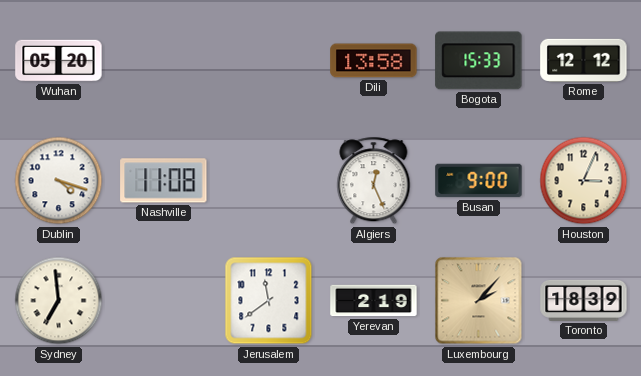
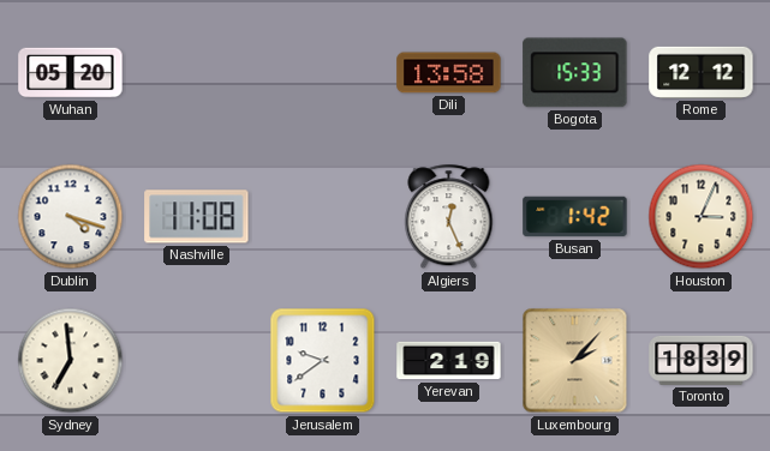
Busan: 9:00 -> 1:42 (575, 217)
Jerusalem: 11:39 -> 9:39 (323, 361)
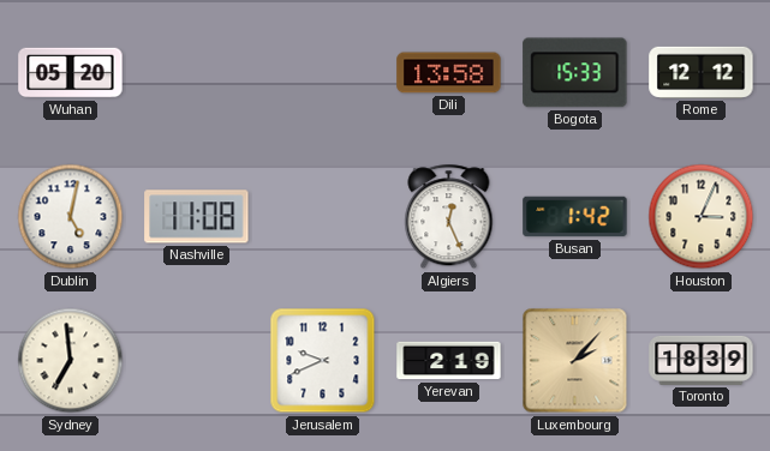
Dublin: 4:18 -> 5:02 (71, 217)
Jerusalem: 9:39 -> 9:41 (323, 361)
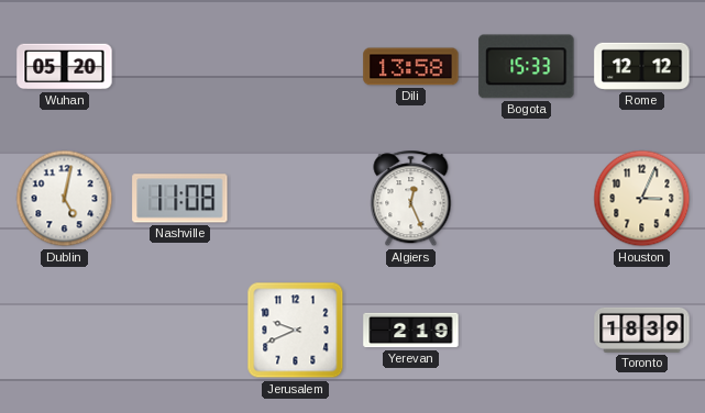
Busan: 1:42 -> none (575, 217)
Sydney: 6:59 -> none (71, 361)
Luxembourg: 2:07 -> none (575, 361)
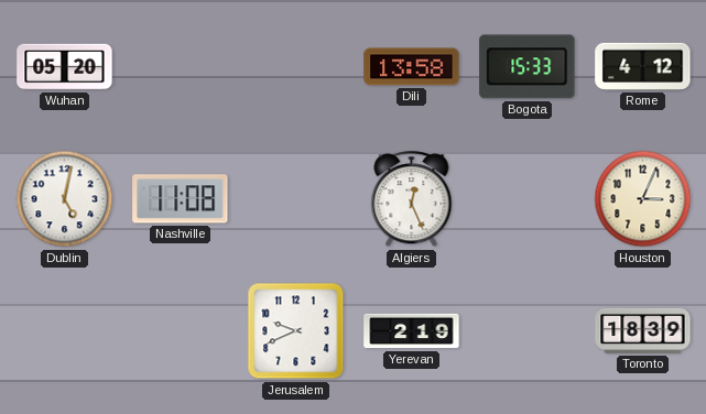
Rome: 12:12 -> 4:12 (643, 66)
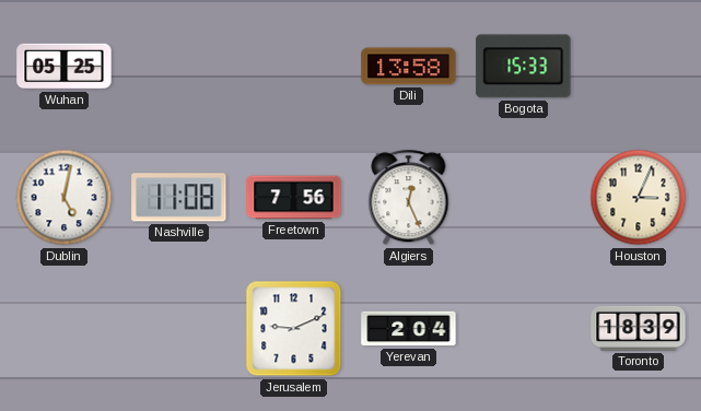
Wuhan: 05:20 -> 05:25 (65, 67)
Rome: 4:12 -> none (643, 66)
Freetown: none -> 7:56 (294, 198)
Jerusalem: 9:41 -> 9:11 (294, 329)
Yerevan: 2:19 -> 2:04 (409, 329)
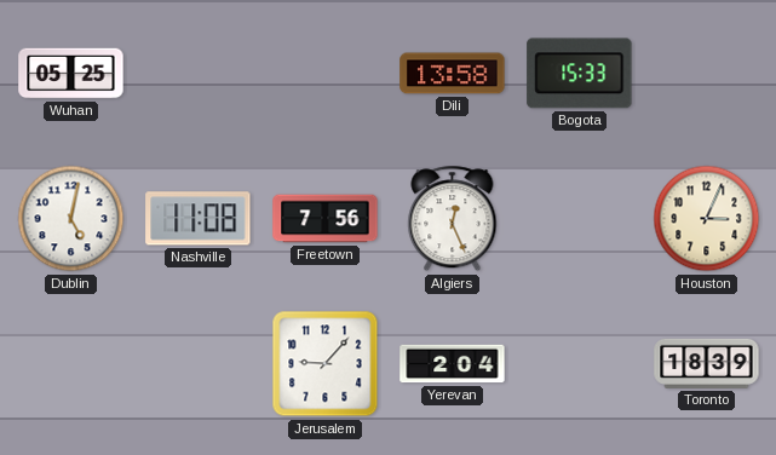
Jerusalem: 9:11 -> 9:07 (326, 364)
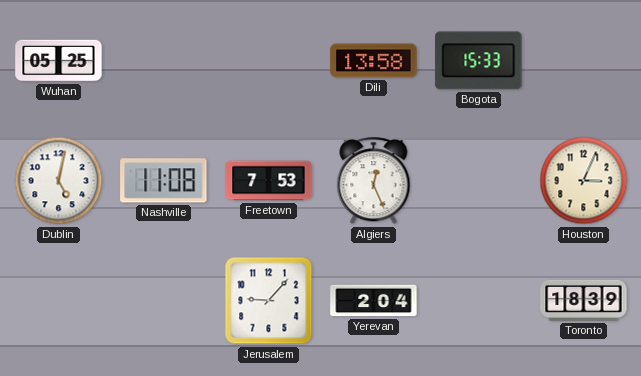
Freetown: 7:56 -> 7:53 (269, 181)
